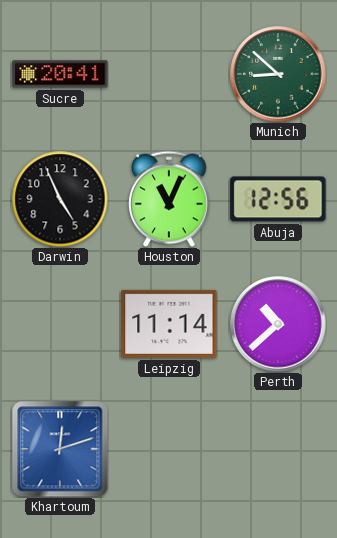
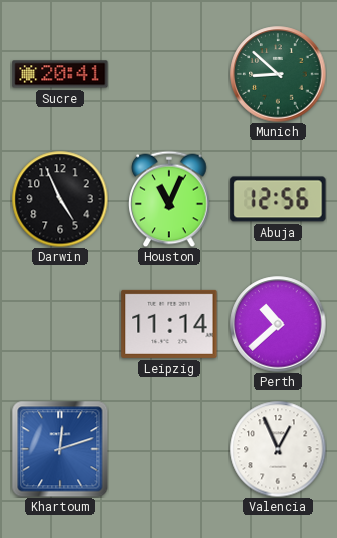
Valencia: none -> 12:56 (278, 449)
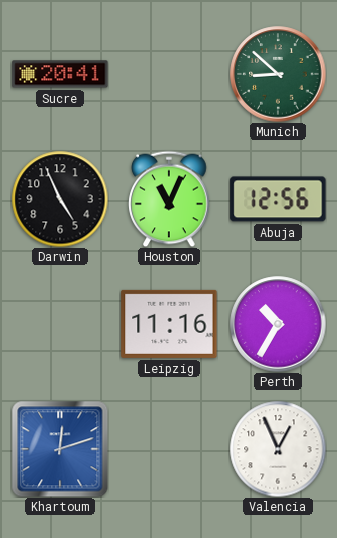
Leipzig: 11:14 -> 11:16 (169, 324)
Perth: 10:38 -> 10:35 (278, 324)
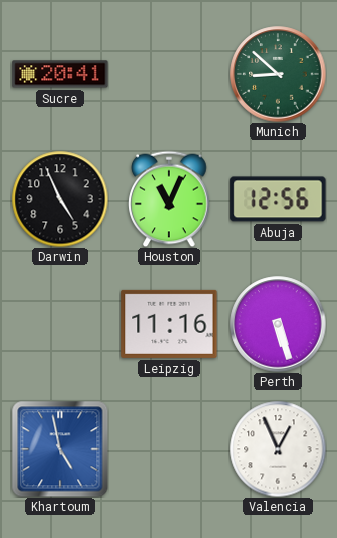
Perth: 10:35 -> 5:27 (278, 324)
Khartoum: 12:12 -> 4:58 (60, 449)
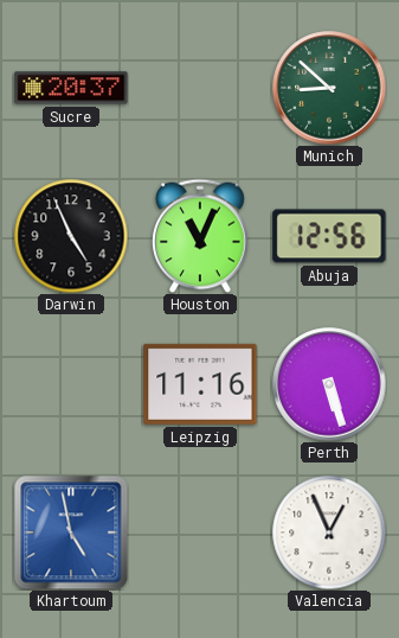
Sucre: 20:41 -> 20:37 (71, 88)
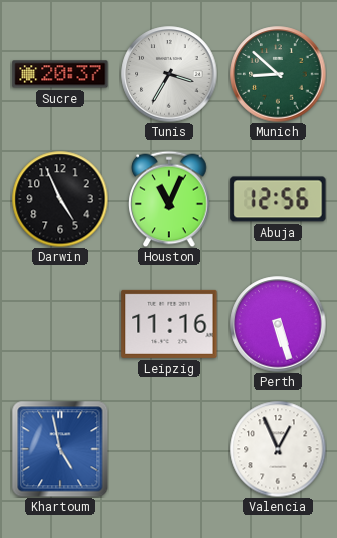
Tunis: none -> 3:35 (169, 74)
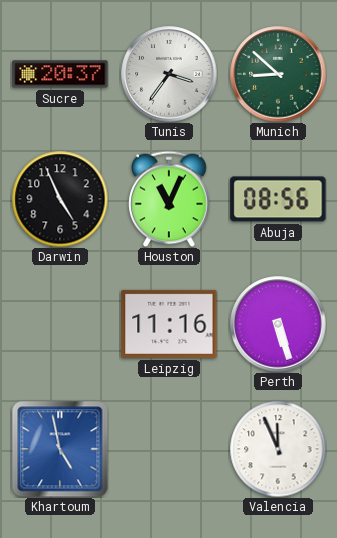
Tunis: 3:35 -> 3:36 (169, 74)
Abuja: 12:56 -> 08:56 (278, 199)
Valencia: 12:56 -> 11:56 (278, 449)
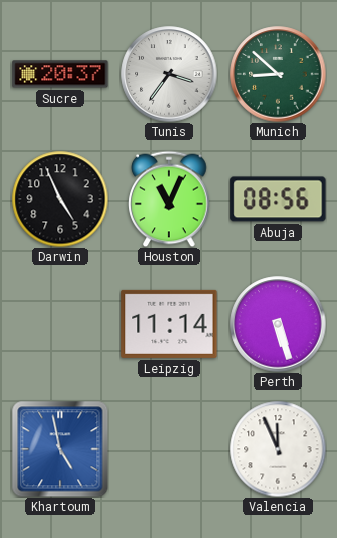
Leipzig: 11:16 -> 11:14 (169, 324)
